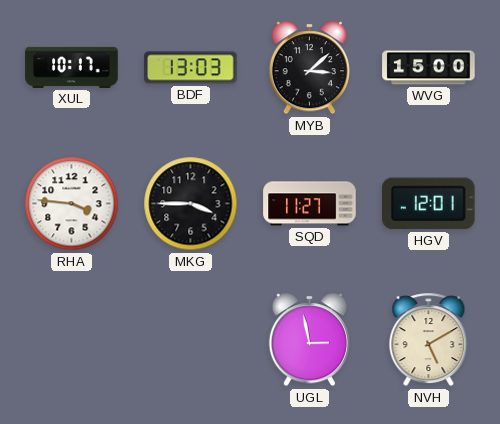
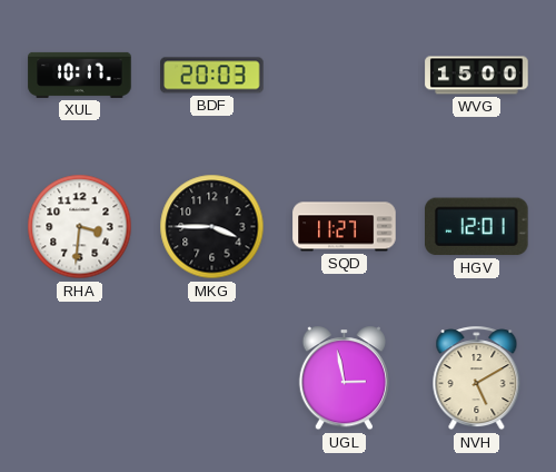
BDF: 13:03 -> 20:03 (212, 76)
MYB: 3:08 -> none (309, 68)
RHA: 3:46 -> 3:31 (80, 227)
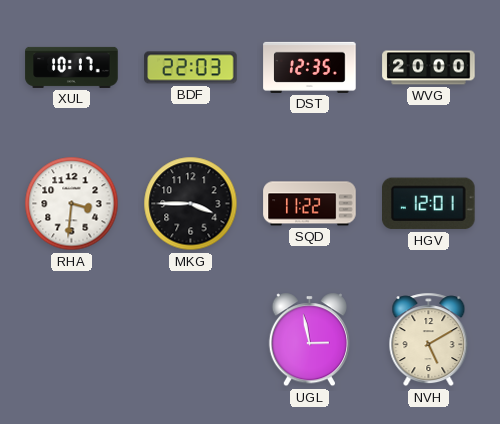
BDF: 20:03 -> 22:03 (191, 68)
DST: none -> 12:35 (310, 67)
WVG: 15:00 -> 20:00 (429, 68)
SQD: 11:27 -> 11:22 (310, 204)
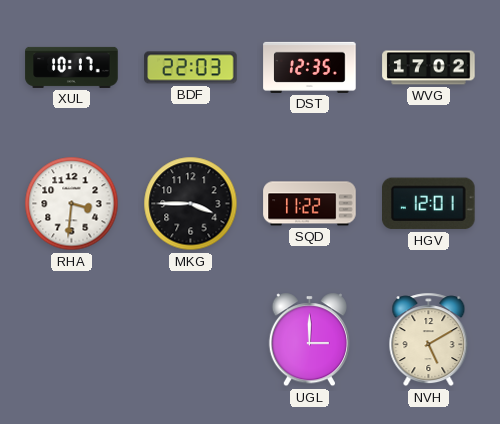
WVG: 20:00 -> 17:02 (429, 68)
UGL: 2:58 -> 3:00 (309, 340)
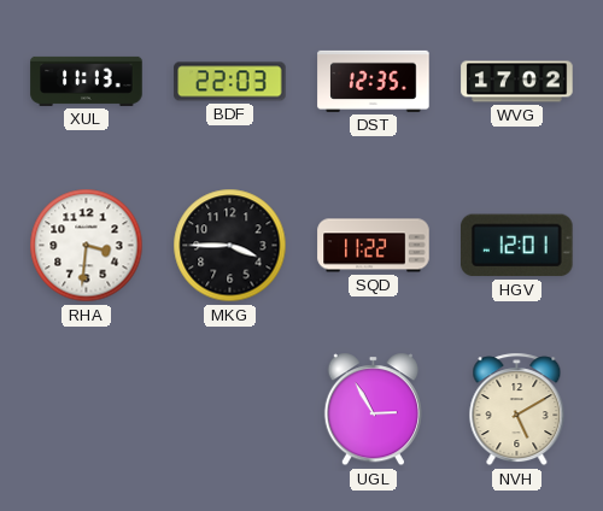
XUL: 10:17 -> 11:13 (87, 81)
UGL: 3:00 -> 2:55 (373, 410)
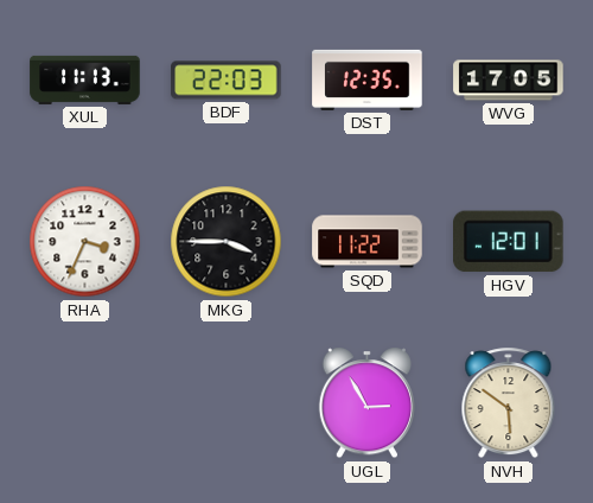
WVG: 17:02 -> 17:05 (509, 81)
RHA: 3:31 -> 3:34 (85, 242)
NVH: 5:10 -> 5:51 (509, 403)
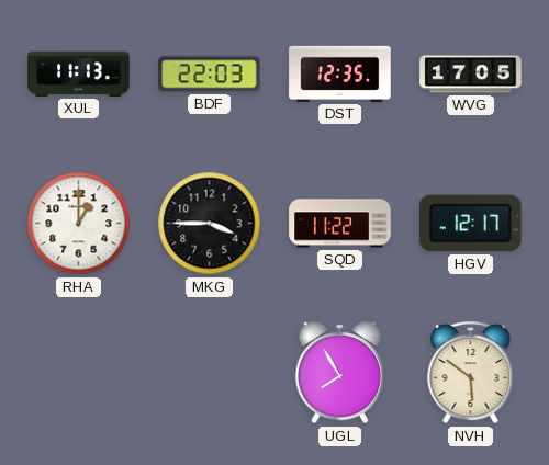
RHA: 3:34 -> 1:00 (79, 224)
HGV: 12:01 -> 12:17 (471, 224)
UGL: 2:55 -> 7:55 (339, 373)
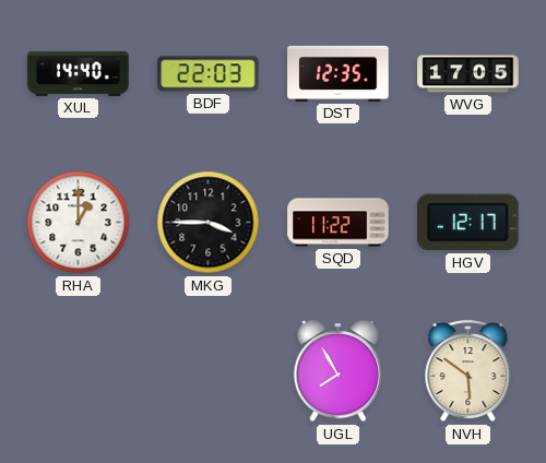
XUL: 11:13 -> 14:40 (79, 73)
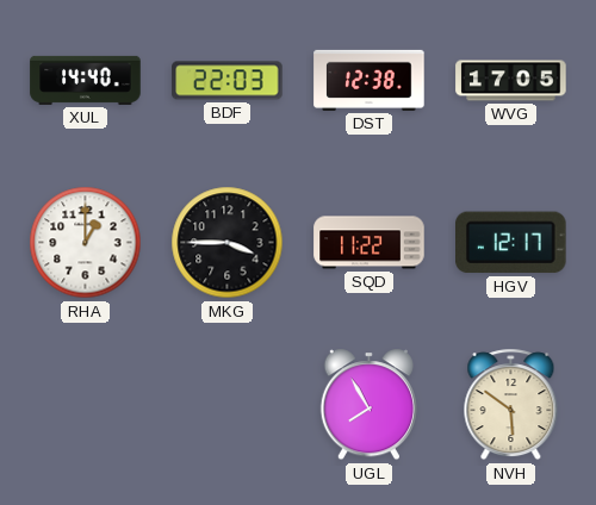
DST: 12:35 -> 12:38 (370, 80)
